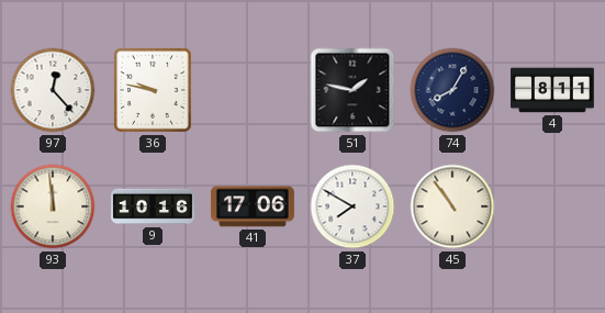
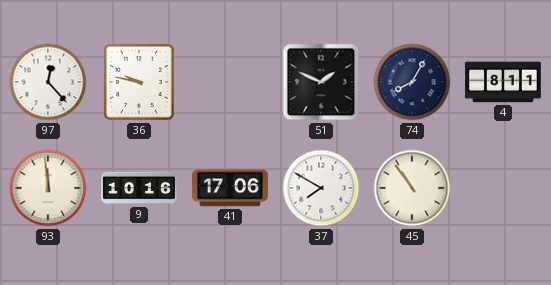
51: 1:47 -> 1:49 (321, 82)
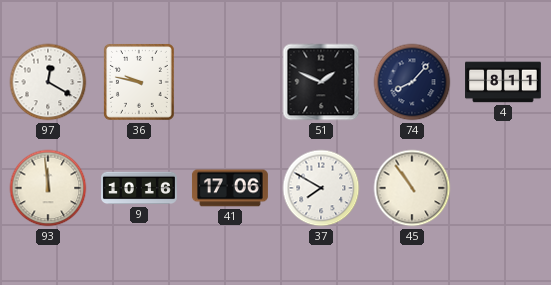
97: 12:23 -> 12:20 (48, 82)
74: 8:05 -> 8:07 (412, 82)
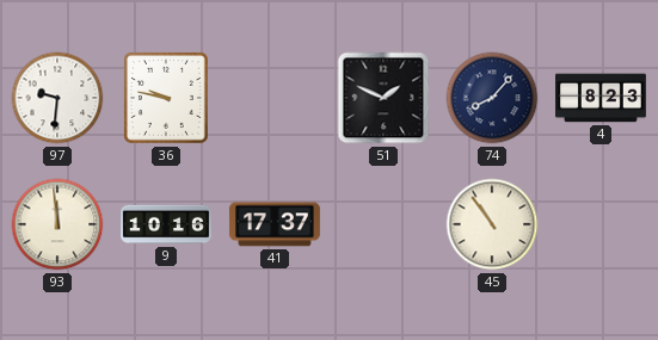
97: 12:20 -> 9:31 (57, 98)
4: 8:11 -> 8:23 (602, 98)
41: 17:06 -> 17:37 (275, 224)
37: 7:50 -> none (321, 188)
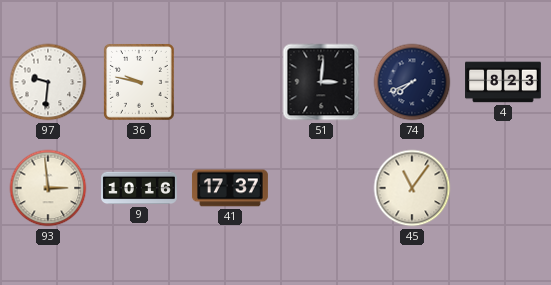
51: 1:49 -> 3:01 (321, 82)
74: 8:07 -> 7:41 (412, 82)
93: 11:59 -> 2:59 (48, 188)
45: 10:54 -> 11:06 (412, 188)
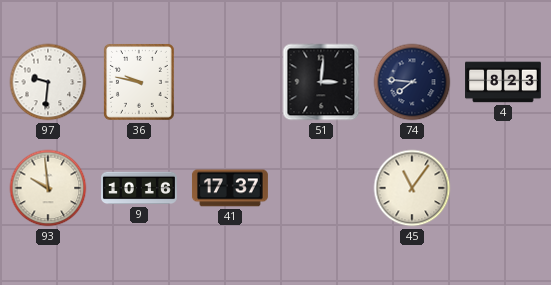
74: 7:41 -> 7:46 (412, 82)
93: 2:59 -> 9:59 (48, 188)
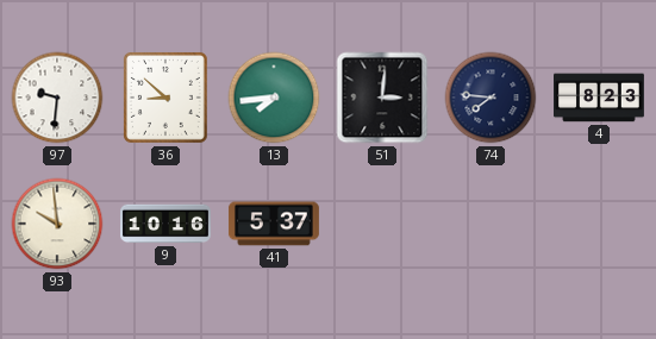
36: 9:47 -> 8:52 (165, 98)
13: none -> 7:44 (274, 98)
41: 17:37 -> 5:37 (274, 224)
45: 11:06 -> none (412, 188)
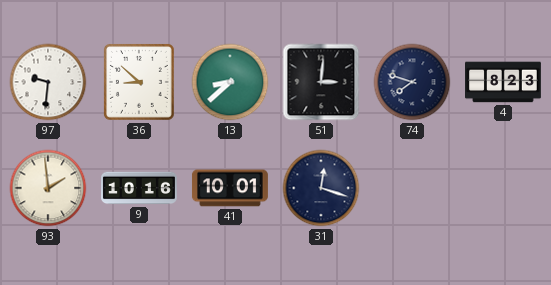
13: 7:44 -> 8:38 (230, 82)
74: 7:46 -> 7:48 (412, 82)
93: 9:59 -> 1:59 (48, 188)
41: 5:37 -> 10:01 (230, 188)
31: none -> 12:18 (321, 188)
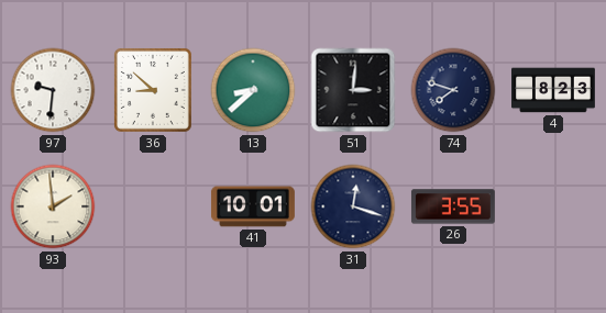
9: 10:16 -> none (140, 188)
26: none -> 3:55 (453, 206)
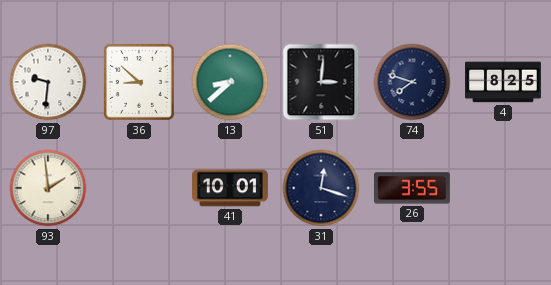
4: 8:23 -> 8:25 (504, 82)
